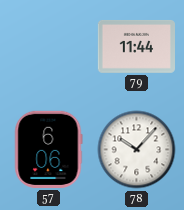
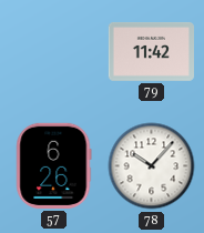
79: 11:44 -> 11:42 (151, 52)
57: 6:06 -> 6:26 (54, 165)
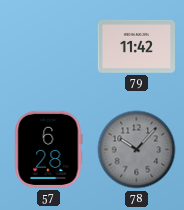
57: 6:26 -> 6:28 (49, 149)
78 dial: white -> grey (137, 150)
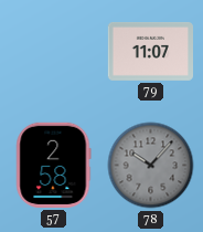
79: 11:42 -> 11:07 (150, 52)
57: 6:28 -> 2:58 (54, 165)
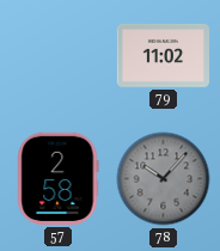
79: 11:07 -> 11:02 (163, 56)
